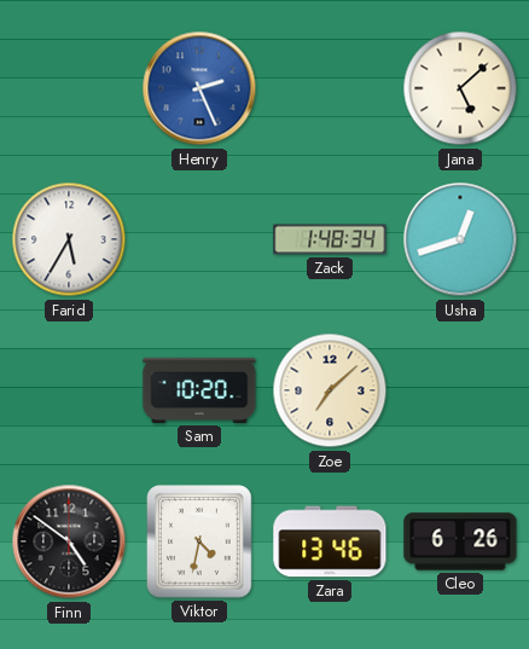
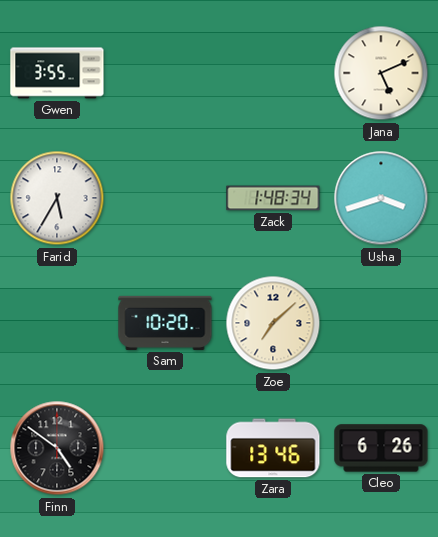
Gwen: none -> 3:55 (57, 73)
Henry: 2:26 -> none (199, 88)
Jana: 5:08 -> 5:11 (381, 73)
Usha: 12:42 -> 3:42 (381, 198)
Viktor: 4:32 -> none (199, 541)
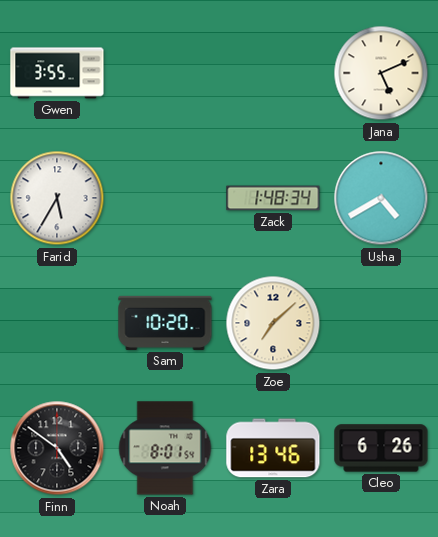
Usha: 3:42 -> 4:40 (381, 198)
Noah: none -> 8:01 (165, 448)
